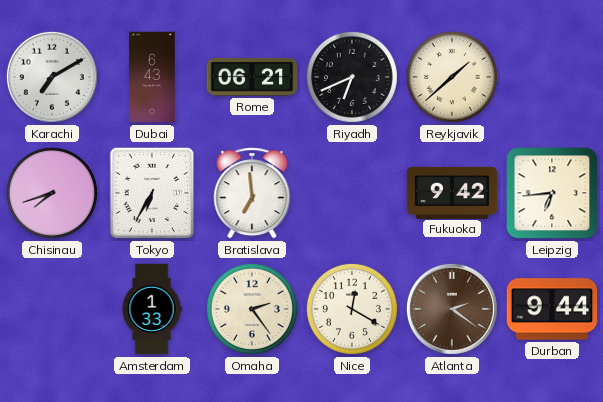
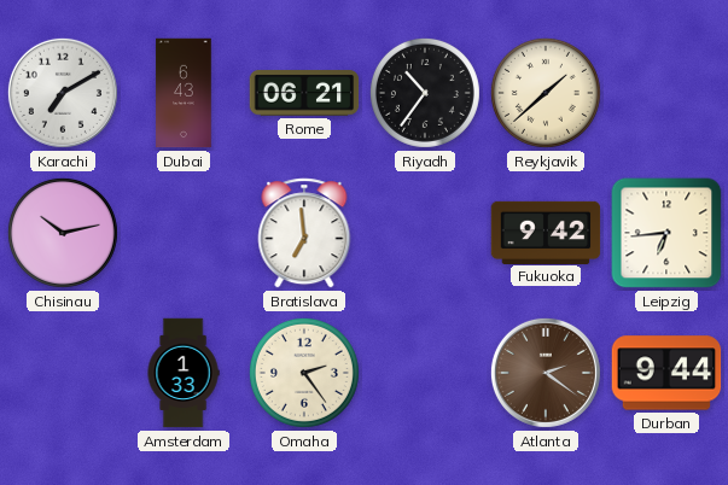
Riyadh: 6:41 -> 10:36 (425, 93)
Chisinau: 7:42 -> 10:13 (63, 233)
Tokyo: 6:35 -> none (152, 193)
Nice: 12:20 -> none (352, 309)
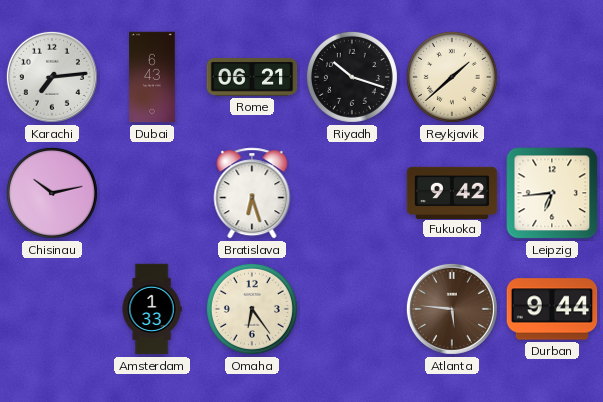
Karachi: 7:10 -> 7:14 (52, 77)
Riyadh: 10:36 -> 10:18 (352, 77)
Bratislava: 6:59 -> 6:27 (252, 193)
Omaha: 2:24 -> 6:24 (252, 309)
Atlanta: 2:21 -> 5:46 (452, 309)
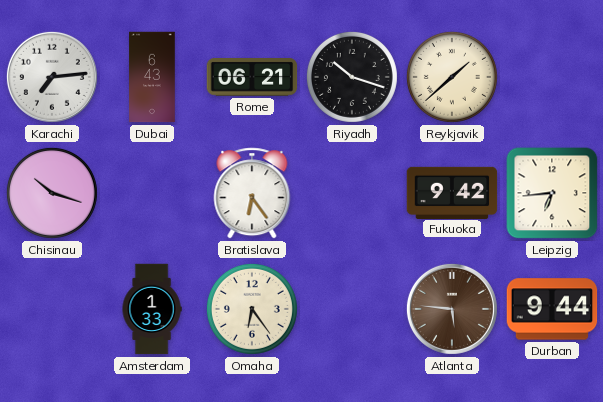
Chisinau: 10:13 -> 10:18 (52, 193)
Bratislava: 6:27 -> 6:24 (252, 193)
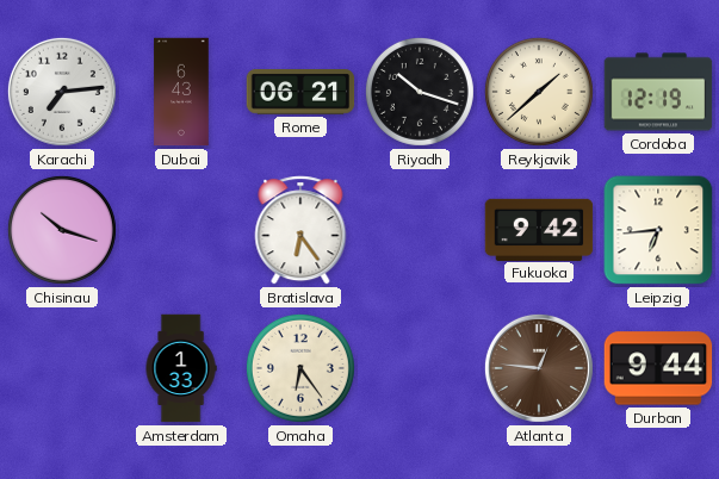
Cordoba: none -> 12:19 (658, 92)
Atlanta: 5:46 -> 12:46 (539, 368)
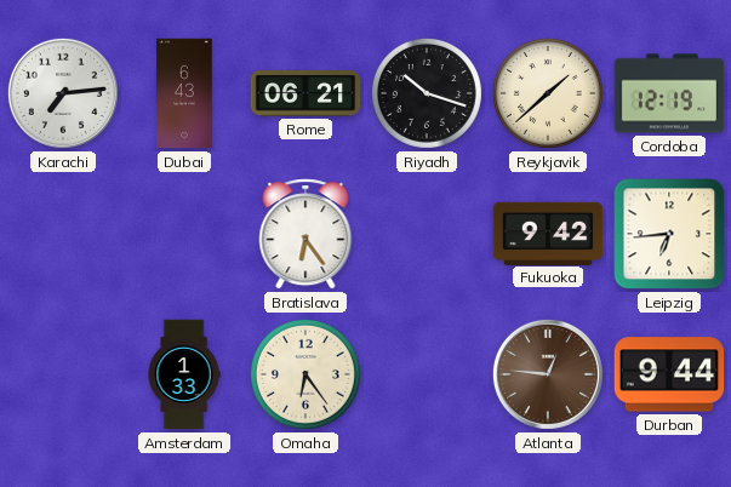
Chisinau: 10:18 -> none (62, 230)
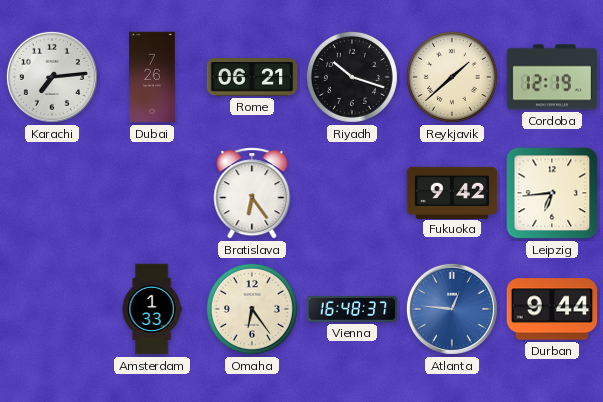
Dubai: 6:43 -> 7:26 (152, 77)
Vienna: none -> 16:48 (352, 309)
Atlanta dial: brown -> blue (452, 309)
